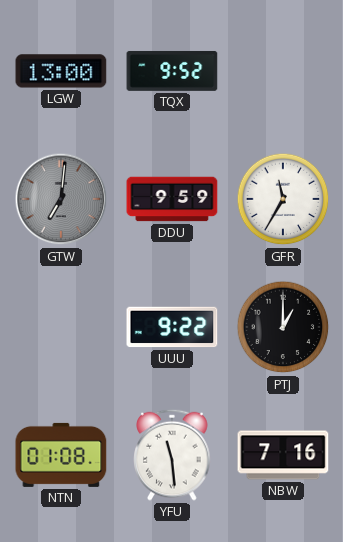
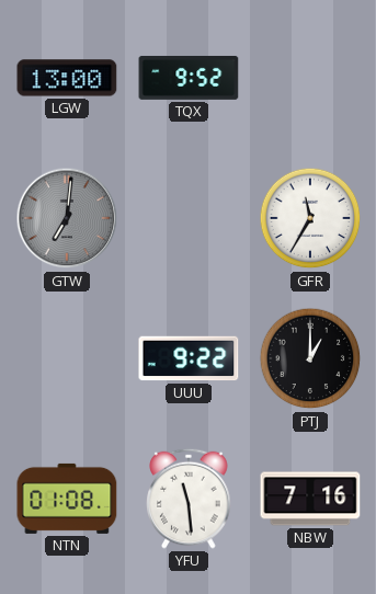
DDU: 9:59 -> none (172, 199)
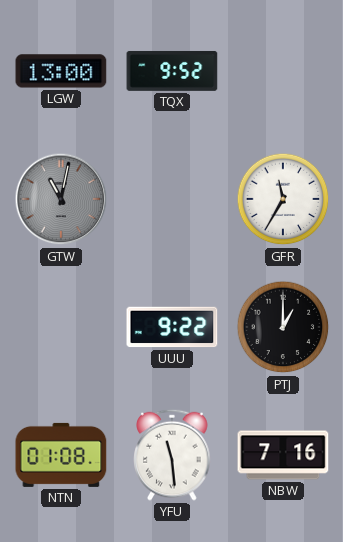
GTW: 7:01 -> 11:02 (61, 199)
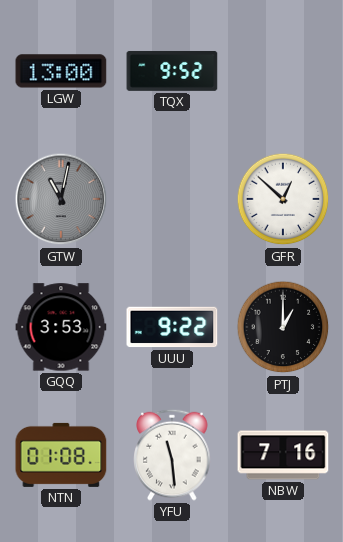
GFR: 11:35 -> 12:52 (283, 199)
GQQ: none -> 3:53 (61, 327)
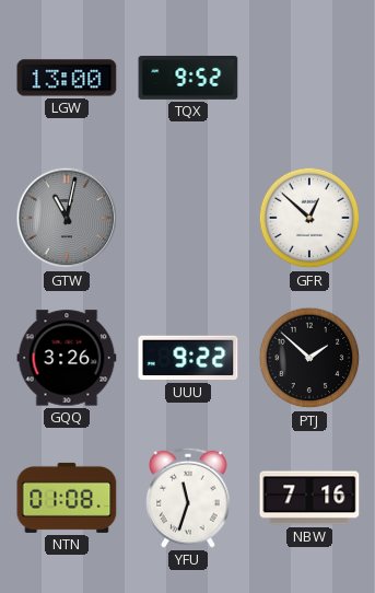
GQQ: 3:53 -> 3:26 (67, 358)
PTJ: 1:00 -> 1:52 (309, 358)
YFU: 11:29 -> 11:33 (188, 498)
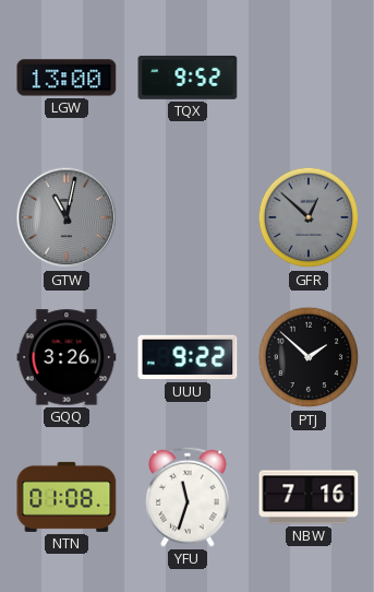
GFR dial: white -> grey (309, 217)
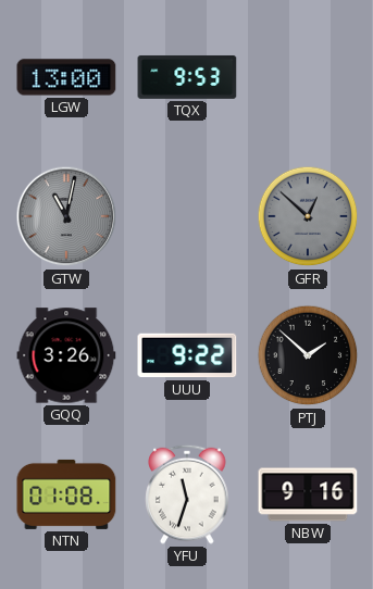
TQX: 9:52 -> 9:53 (187, 77)
NBW: 7:16 -> 9:16 (308, 494)
